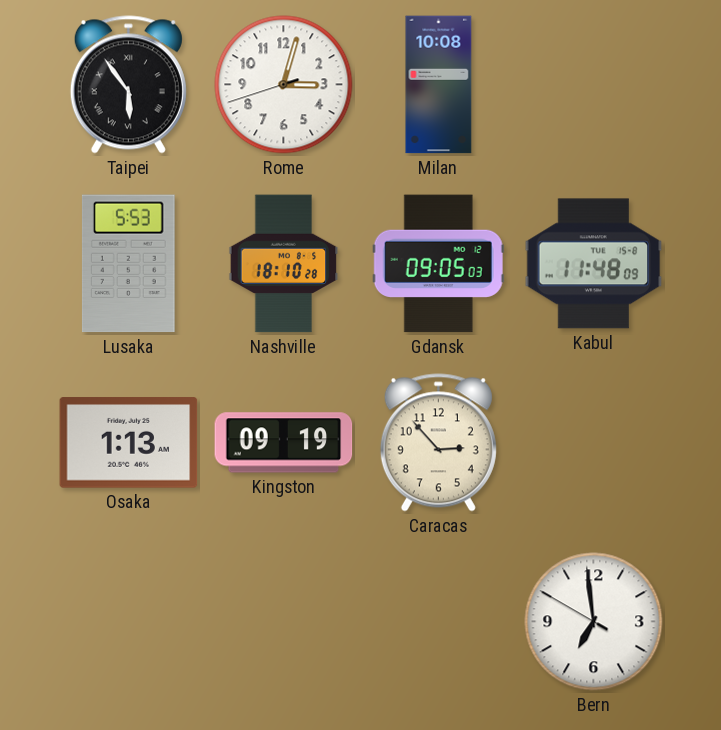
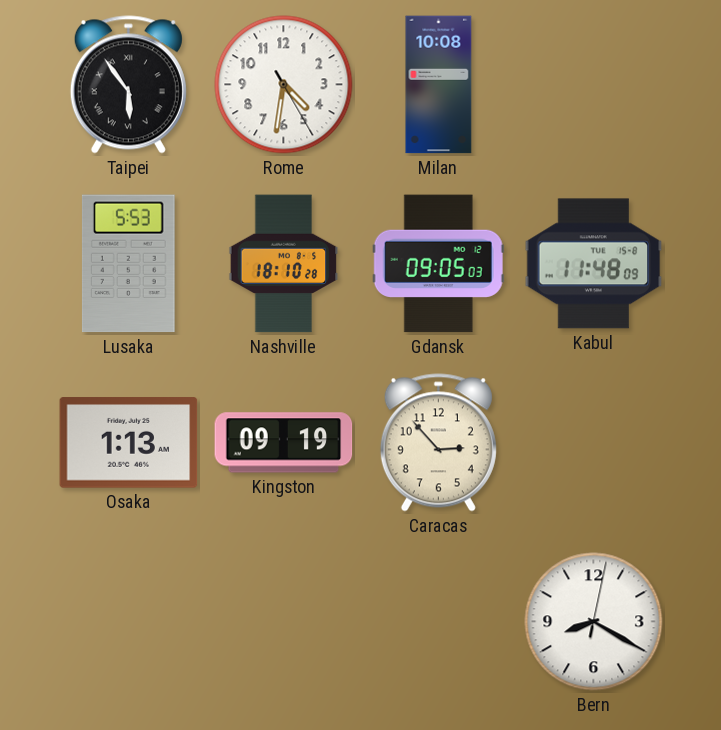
Rome: 3:02 -> 4:31 (284, 85)
Bern: 6:58 -> 8:20 (594, 622)
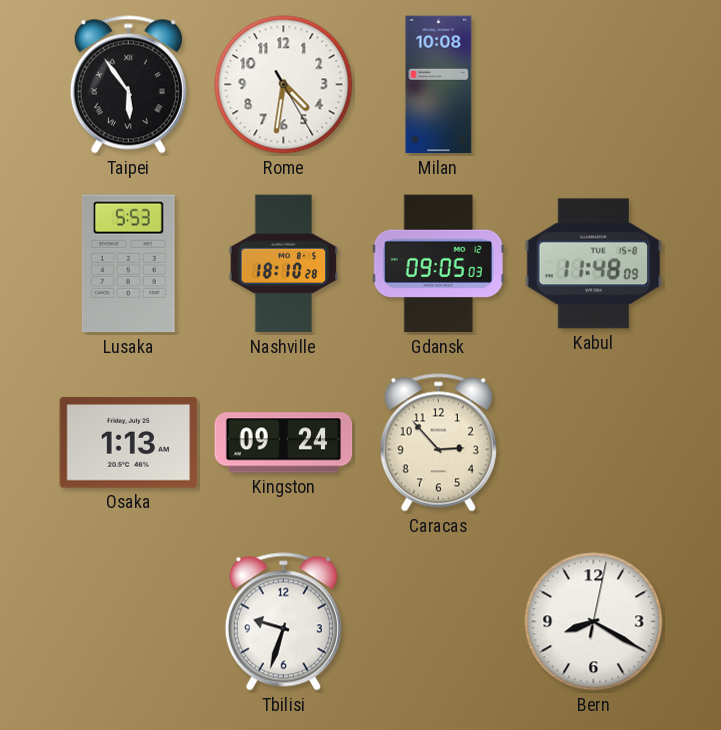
Kingston: 09:19 -> 09:24 (284, 443)
Tbilisi: none -> 9:33 (283, 622)
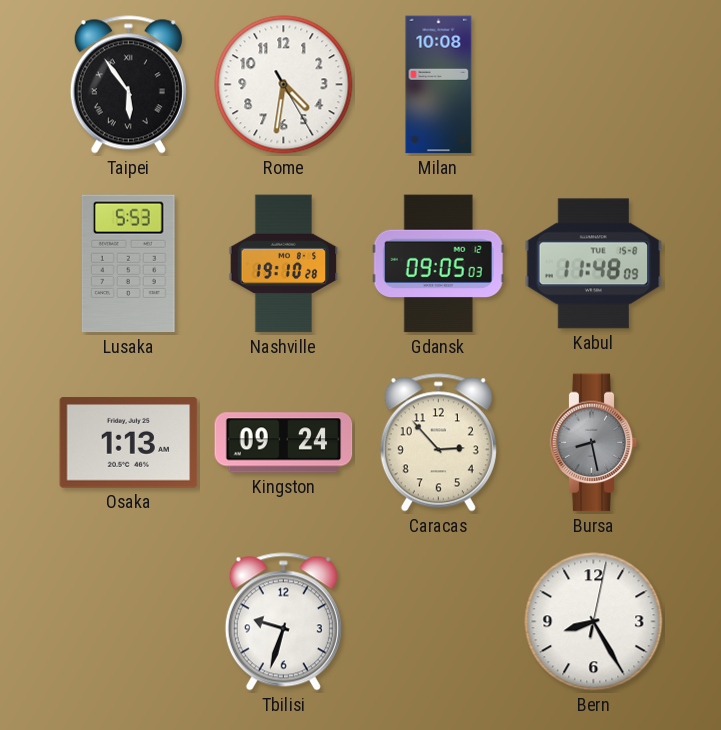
Nashville: 18:10 -> 19:10 (284, 264)
Bursa: none -> 8:28 (594, 443)
Bern: 8:20 -> 8:25 (594, 622)
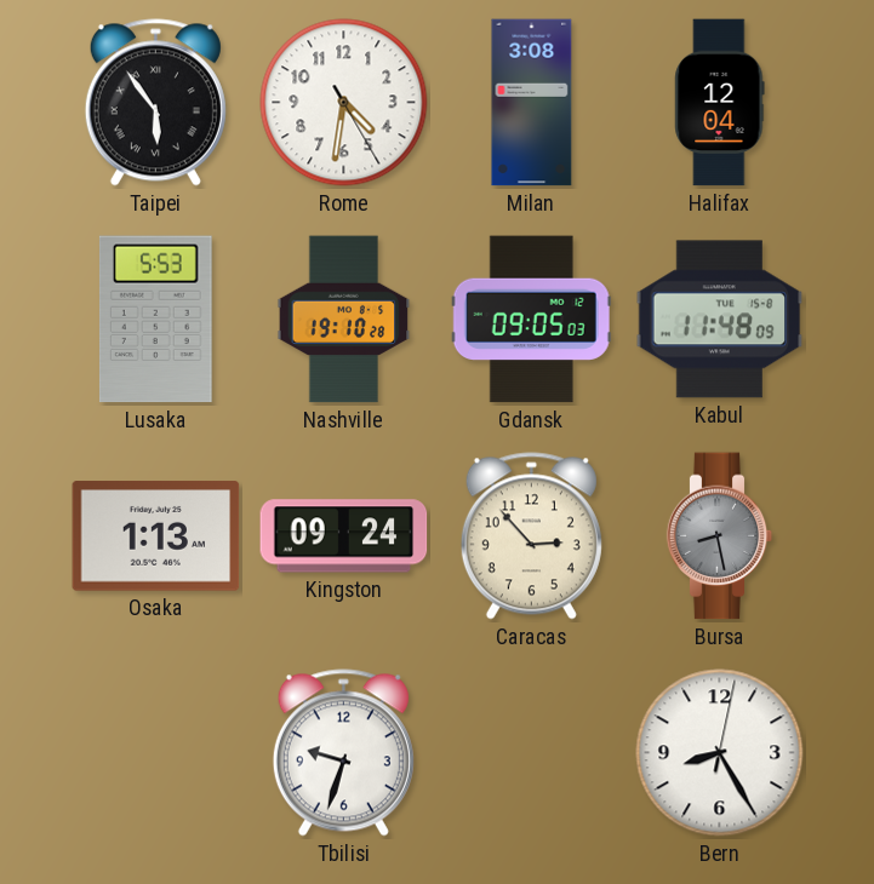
Milan: 10:08 -> 3:08 (532, 103)
Halifax: none -> 12:04 (720, 103)
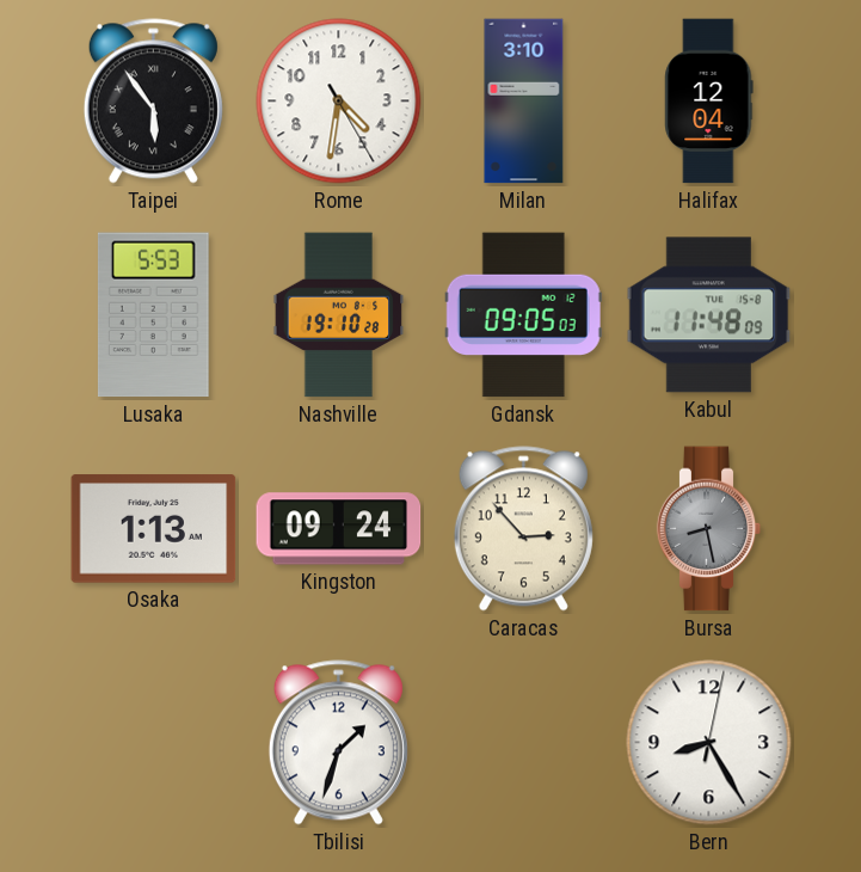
Milan: 3:08 -> 3:10 (524, 102)
Tbilisi: 9:33 -> 1:33 (338, 743)
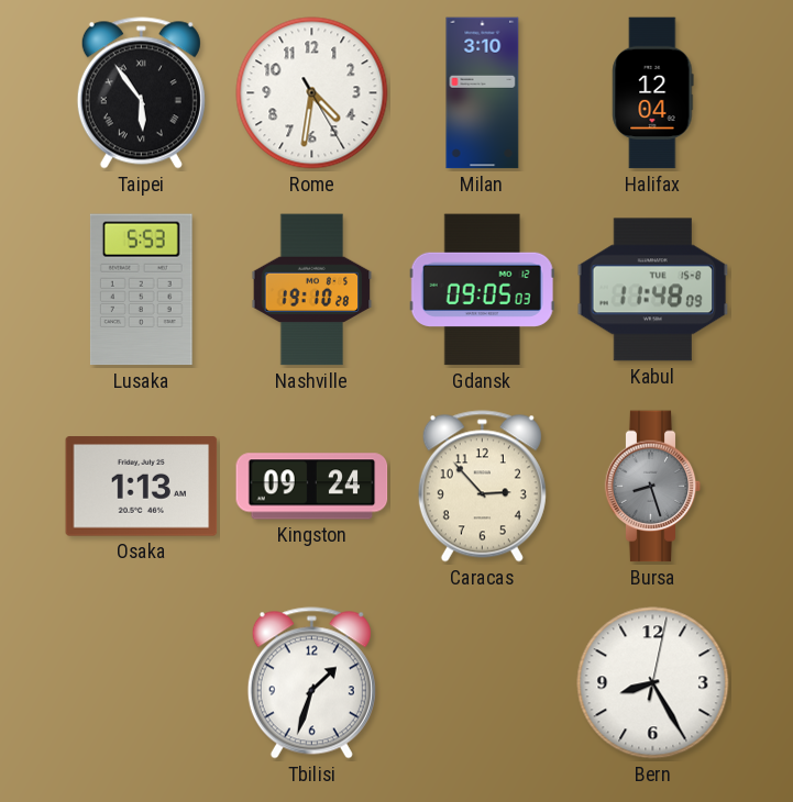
Bursa: 8:28 -> 8:27 (653, 487)
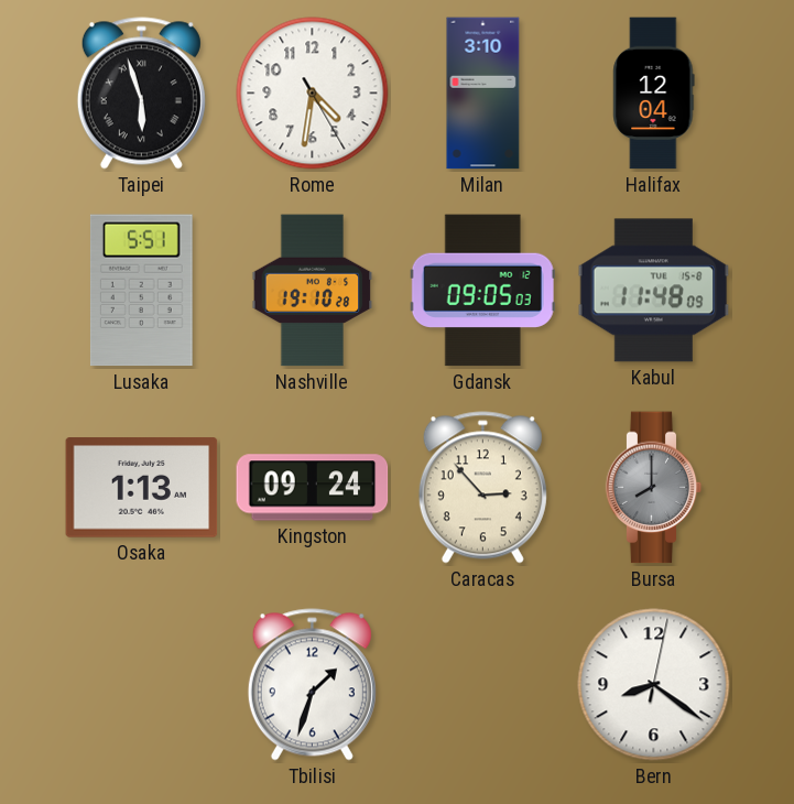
Taipei: 5:54 -> 5:57 (141, 94)
Lusaka: 5:53 -> 5:51 (141, 291)
Bursa: 8:27 -> 8:00 (654, 488)
Bern: 8:25 -> 8:21 (654, 685)
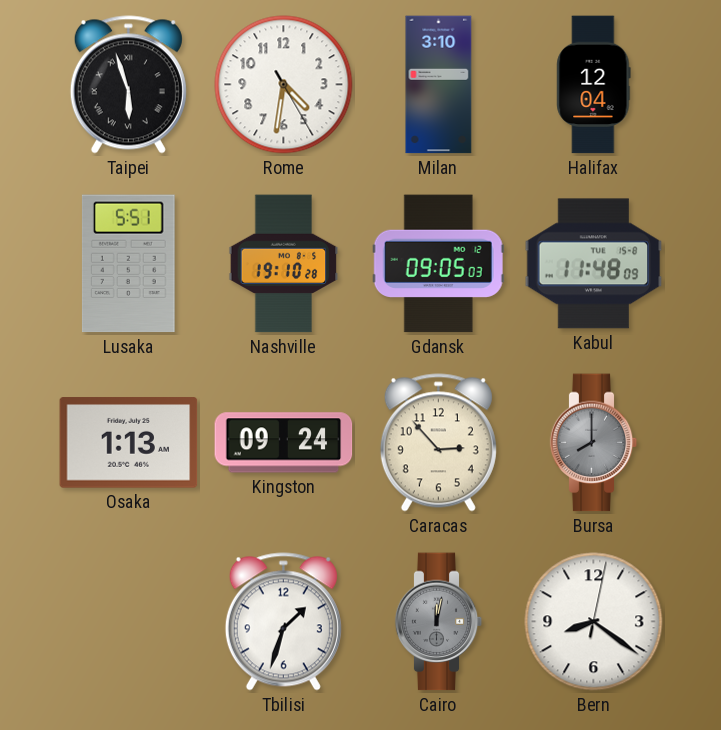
Cairo: none -> 12:02 (439, 622)
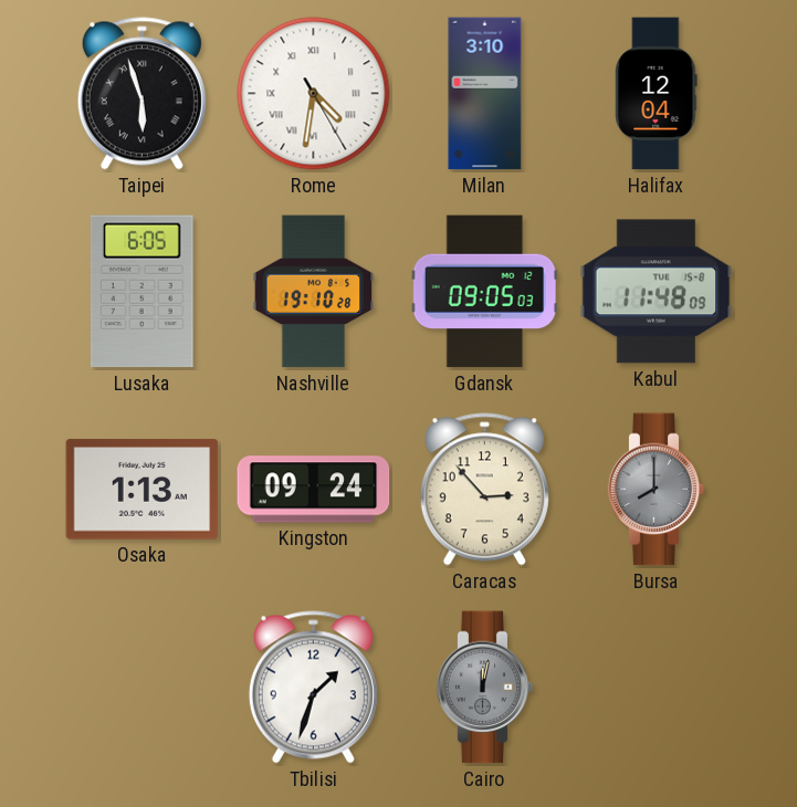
Rome numerals: Arabic -> Roman (314, 94)
Lusaka: 5:51 -> 6:05 (141, 292)
Bern: 8:21 -> none (594, 622)
